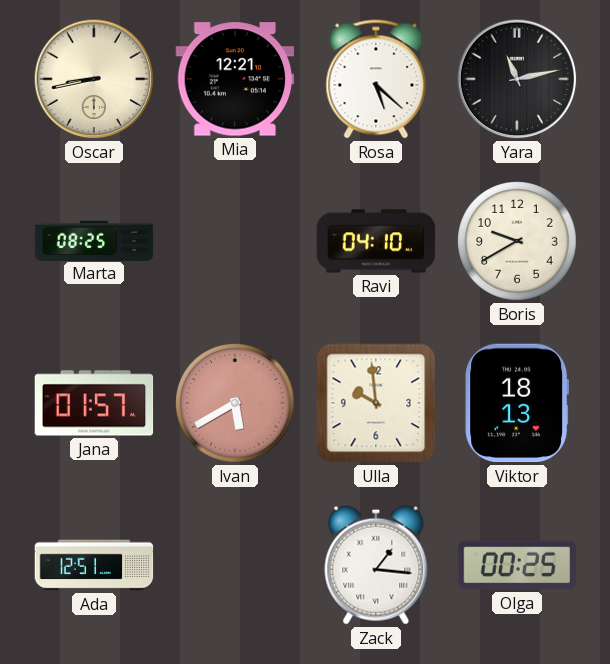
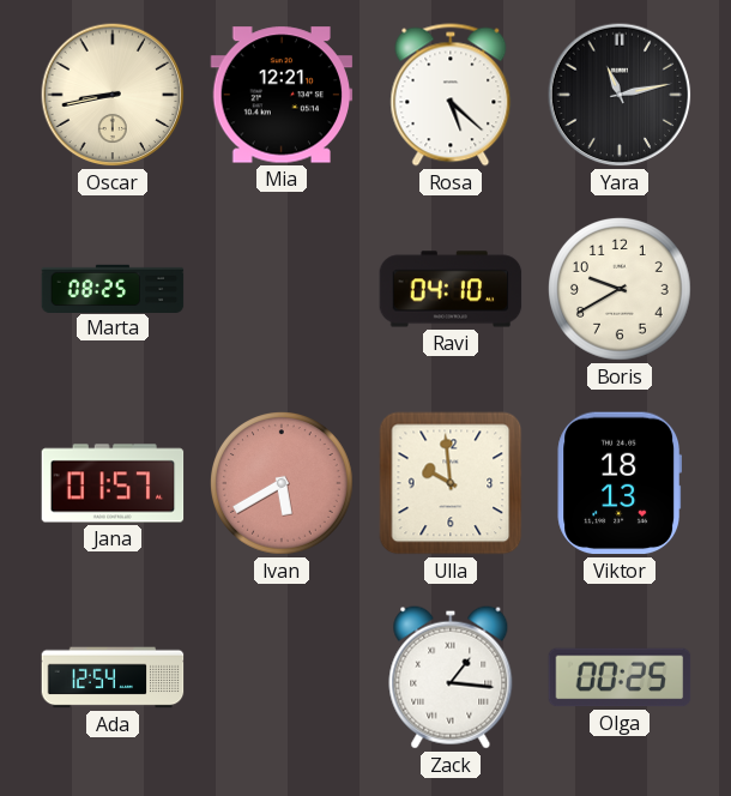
Ada: 12:51 -> 12:54 (113, 677)
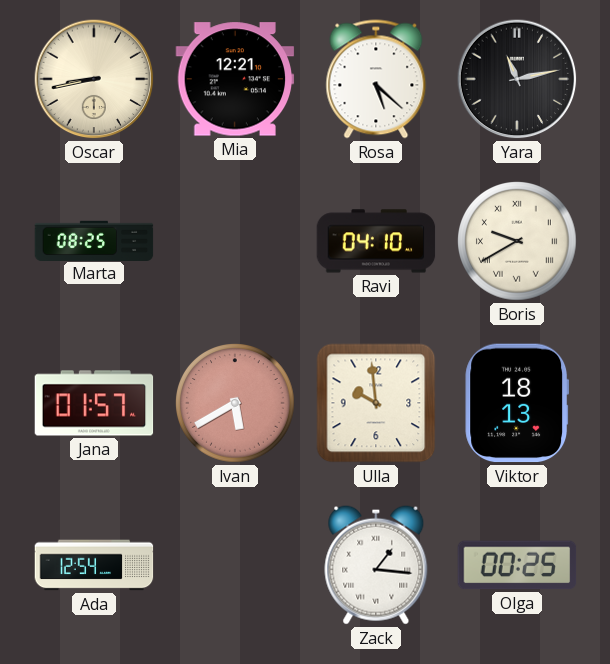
Boris numerals: Arabic -> Roman (518, 242)
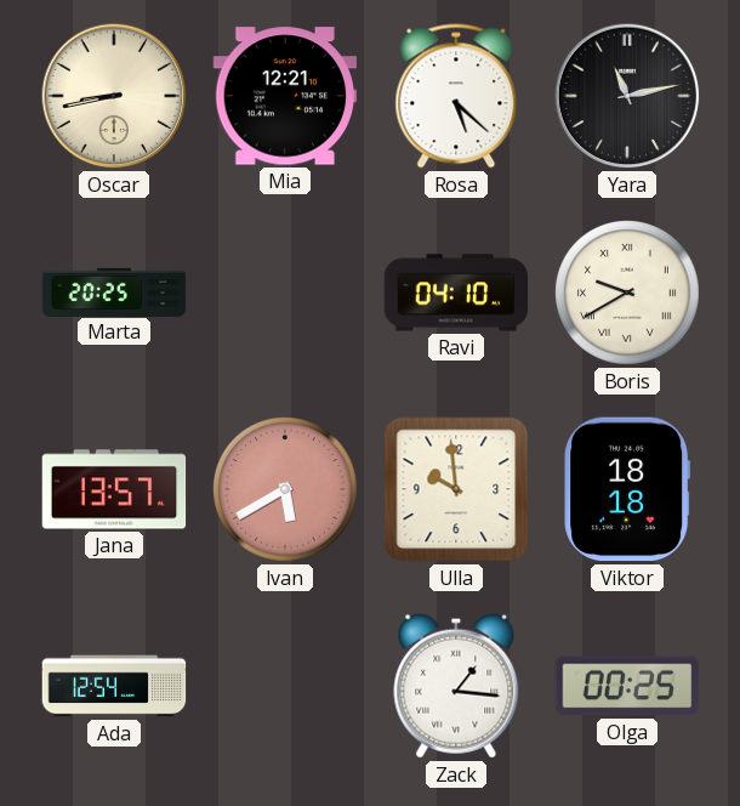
Marta: 08:25 -> 20:25 (114, 291)
Jana: 01:57 -> 13:57 (114, 489)
Viktor: 18:13 -> 18:18 (626, 489)
